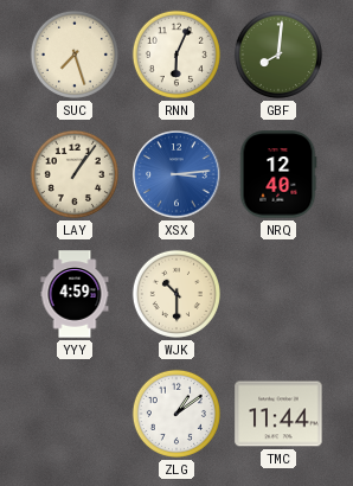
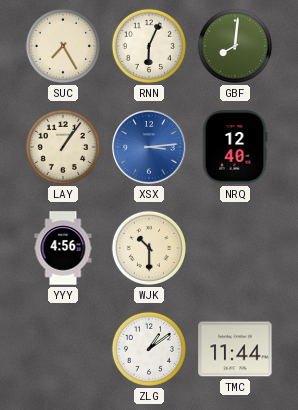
SUC: 7:27 -> 7:25 (63, 46)
YYY: 4:59 -> 4:56 (63, 248)
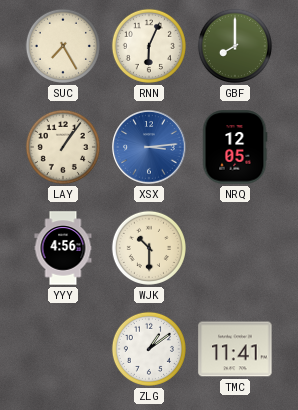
GBF: 8:01 -> 8:00 (235, 46)
NRQ: 12:40 -> 12:05 (235, 147)
TMC: 11:44 -> 11:41 (235, 349)
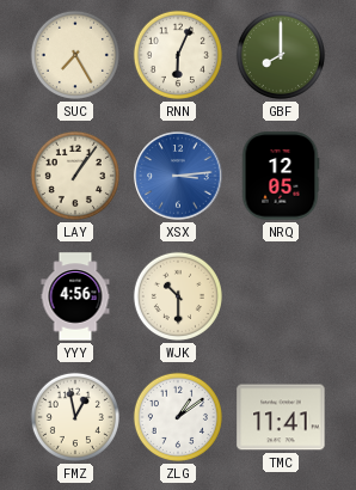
FMZ: none -> 12:58 (75, 417)
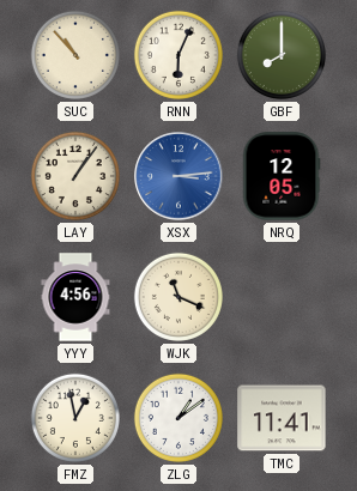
SUC: 7:25 -> 10:53 (75, 55)
WJK: 10:30 -> 11:19 (179, 297)
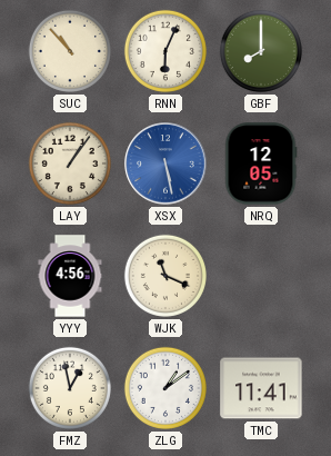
XSX: 3:14 -> 5:28 (165, 163)
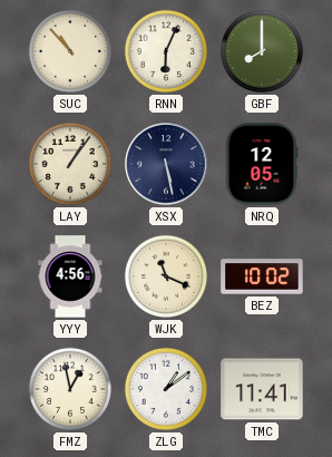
XSX dial: blue -> navy (166, 164)
BEZ: none -> 10:02 (262, 276)
